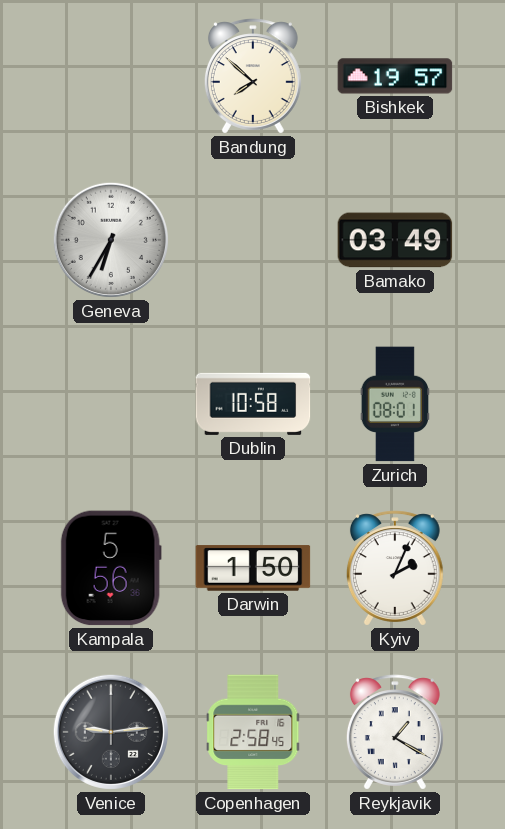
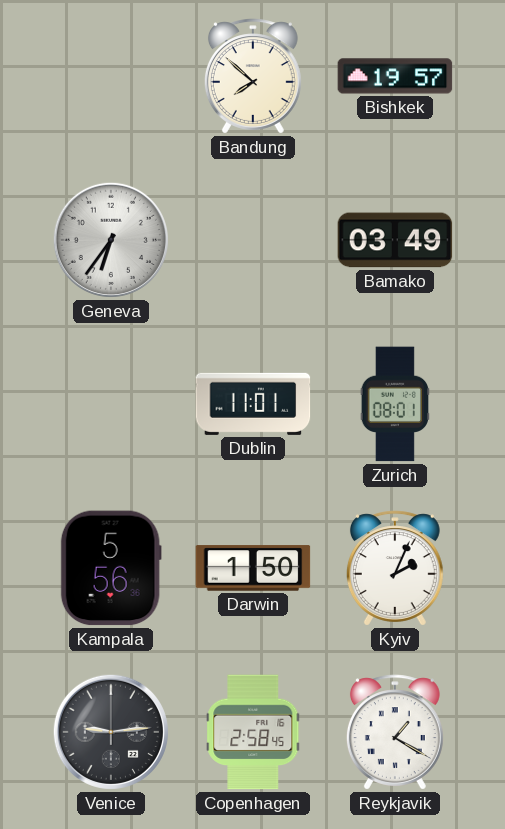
Geneva: 6:35 -> 6:36 (111, 240)
Dublin: 10:58 -> 11:01 (253, 404)
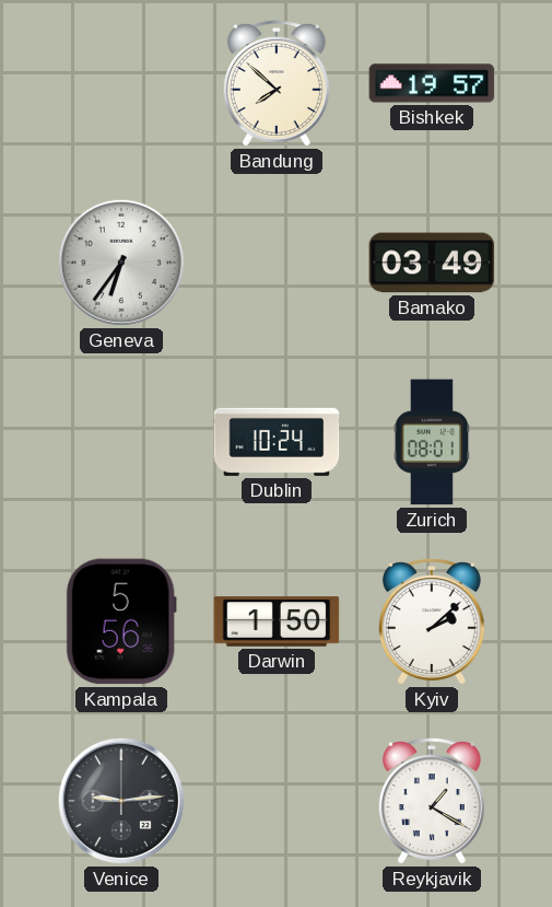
Dublin: 11:01 -> 10:24 (277, 442)
Kyiv: 2:04 -> 2:08 (432, 621)
Copenhagen: 2:58 -> none (253, 732)
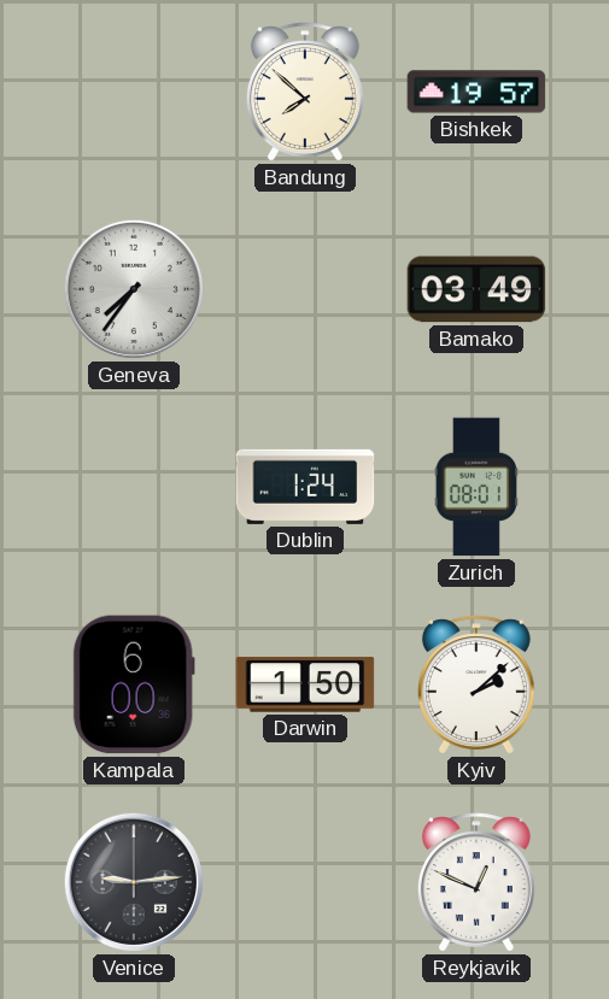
Geneva: 6:36 -> 7:36 (134, 289)
Dublin: 10:24 -> 1:24 (305, 487)
Kampala: 5:56 -> 6:00 (134, 684)
Reykjavik: 1:20 -> 12:49 (476, 882)
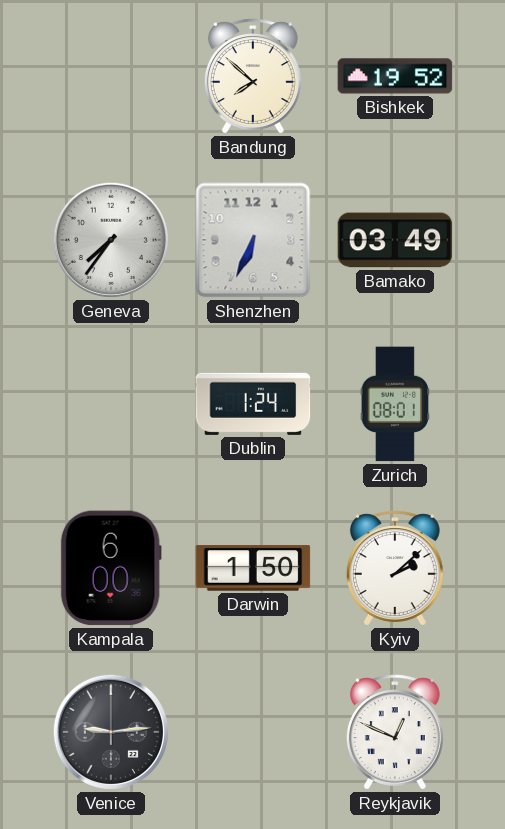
Bishkek: 19:57 -> 19:52 (395, 76)
Shenzhen: none -> 6:34 (253, 240)
